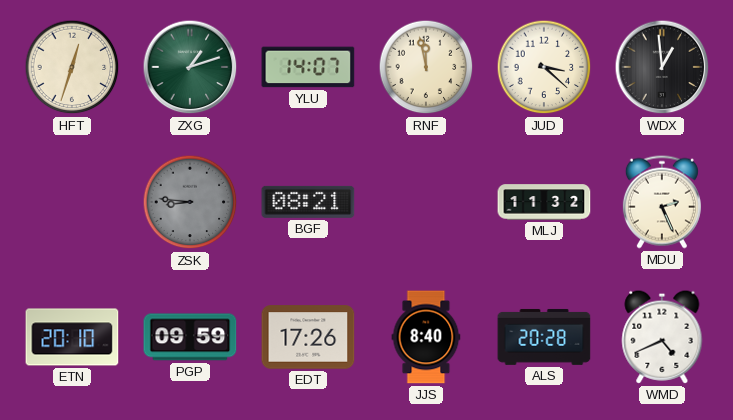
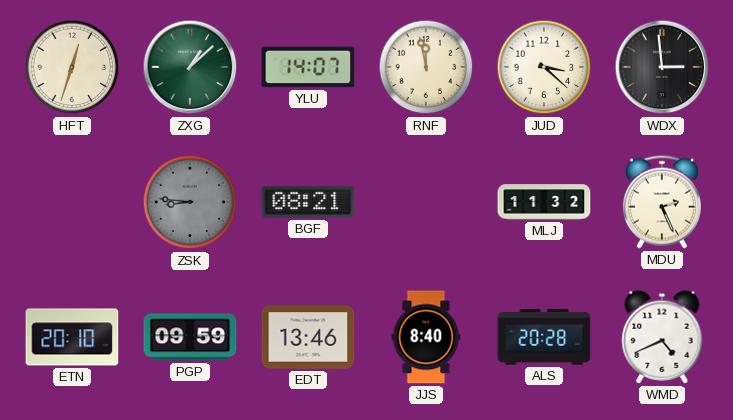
ZXG: 1:12 -> 1:08 (190, 67)
WDX: 12:59 -> 2:59 (662, 67)
EDT: 17:26 -> 13:46 (308, 337)
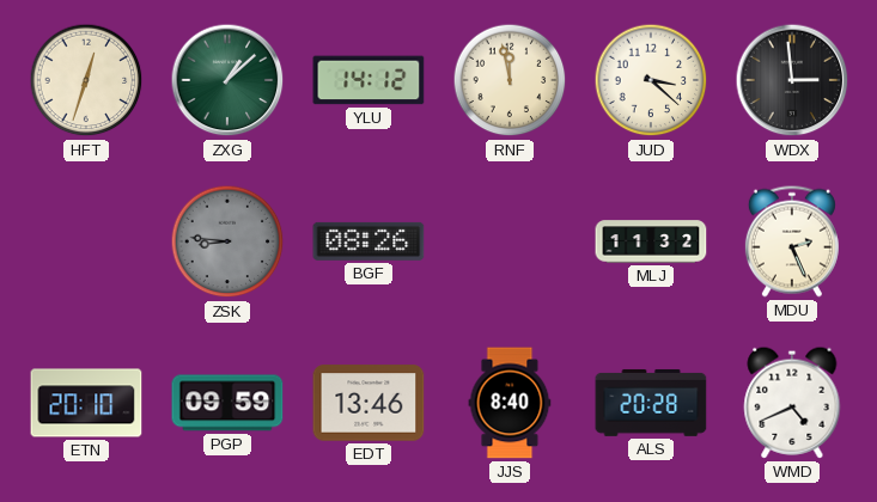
YLU: 14:07 -> 14:12 (369, 80)
BGF: 08:21 -> 08:26 (369, 241)
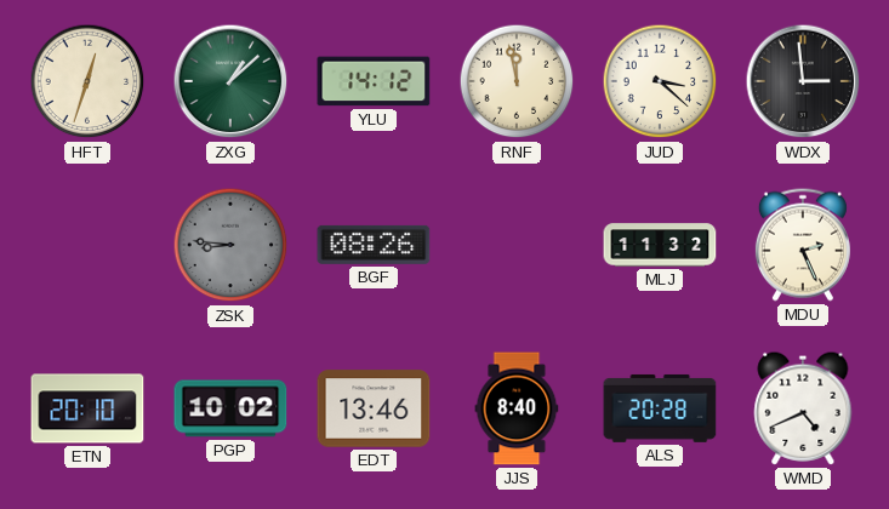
PGP: 09:59 -> 10:02 (230, 408)
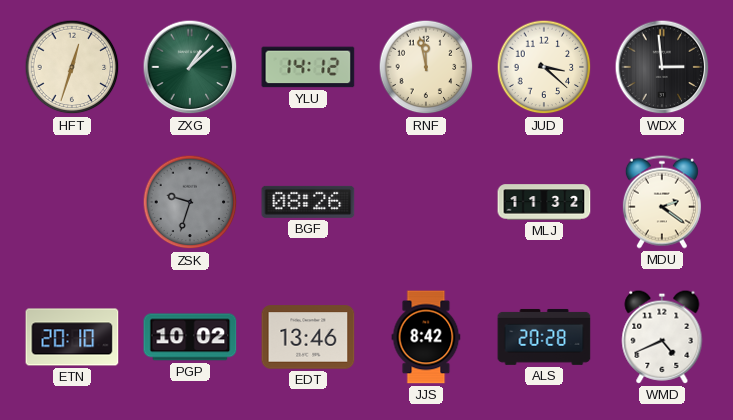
ZSK: 8:46 -> 9:33 (190, 202)
MDU: 2:26 -> 2:21 (662, 202)
JJS: 8:40 -> 8:42 (426, 337)
